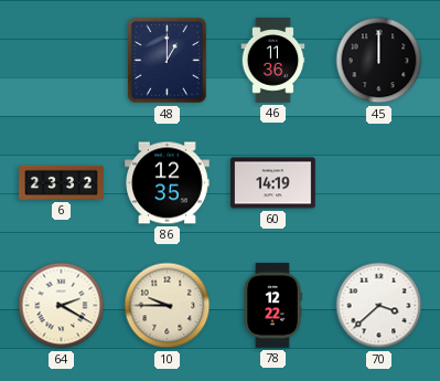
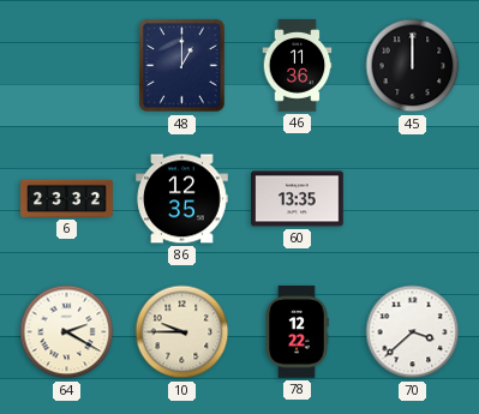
60: 14:19 -> 13:35 (298, 199)
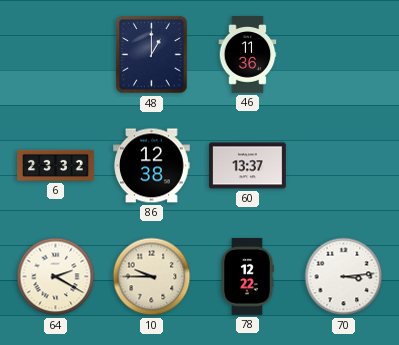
45: 12:00 -> none (413, 66)
86: 12:35 -> 12:38 (152, 166)
60: 13:35 -> 13:37 (248, 166)
70: 3:38 -> 3:14 (344, 277)
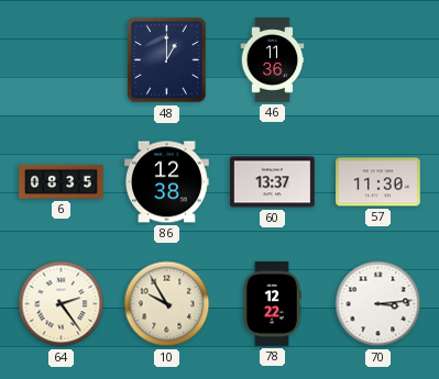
6: 23:32 -> 08:35 (62, 181)
57: none -> 11:30 (378, 182)
64: 2:20 -> 2:24 (62, 304)
10: 9:45 -> 9:55 (167, 304)
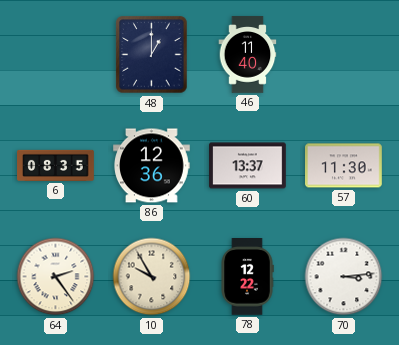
46: 11:36 -> 11:40 (248, 55)
86: 12:38 -> 12:36 (152, 166)
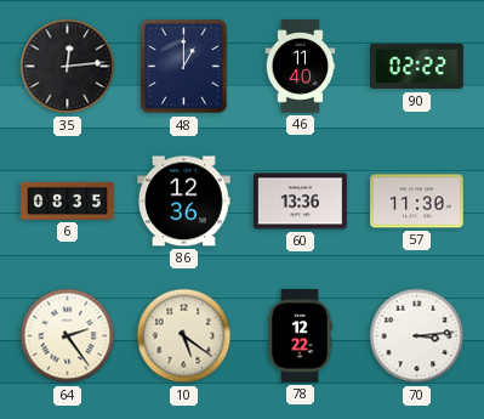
35: none -> 12:14 (68, 67)
90: none -> 02:22 (417, 67)
60: 13:37 -> 13:36 (301, 202)
10: 9:55 -> 5:21 (184, 336)
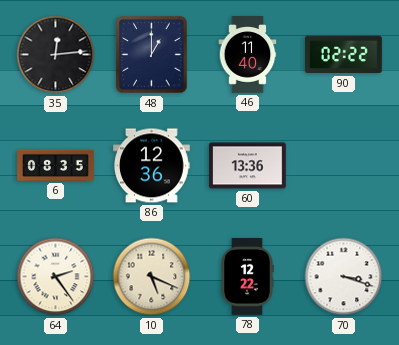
57: 11:30 -> none (417, 202)
10: 5:21 -> 5:19 (152, 277)
70: 3:14 -> 3:18 (344, 277)
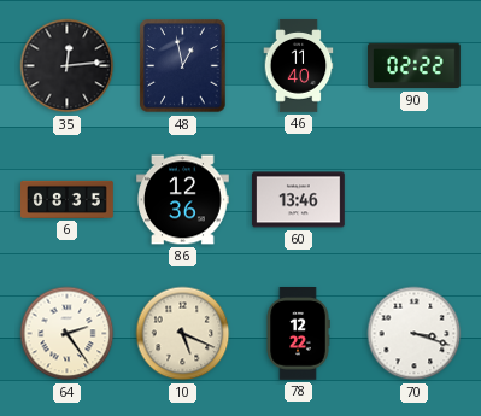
48: 1:00 -> 12:58 (183, 66)
60: 13:36 -> 13:46 (299, 200)
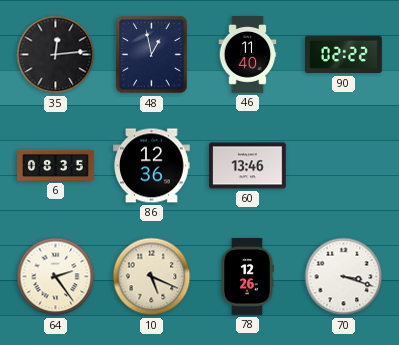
78: 12:22 -> 12:26 (247, 277)
